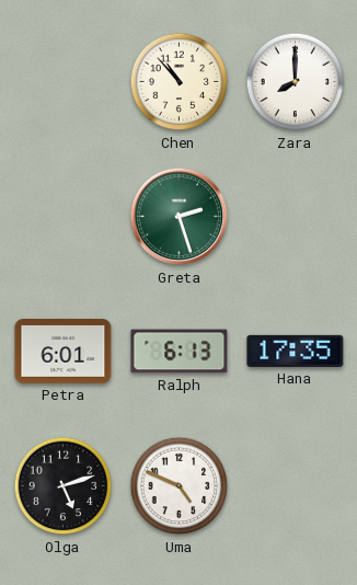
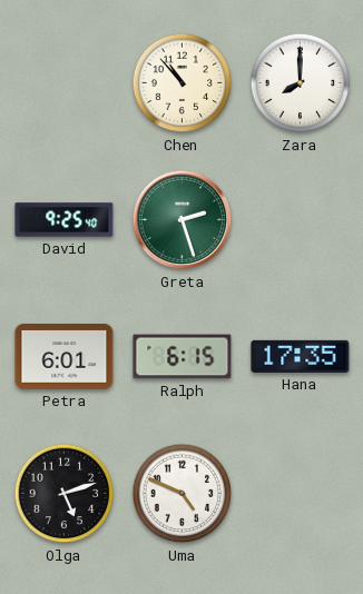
David: none -> 9:25 (65, 220)
Ralph: 6:13 -> 6:15 (183, 357)
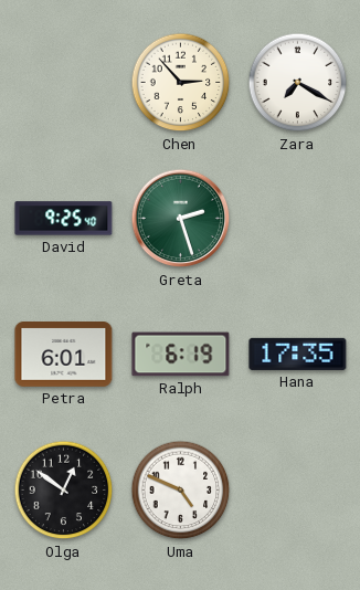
Chen: 10:53 -> 2:53 (181, 83)
Zara: 8:00 -> 7:20 (298, 83)
Ralph: 6:15 -> 6:19 (181, 355)
Olga: 5:12 -> 12:51 (64, 491)
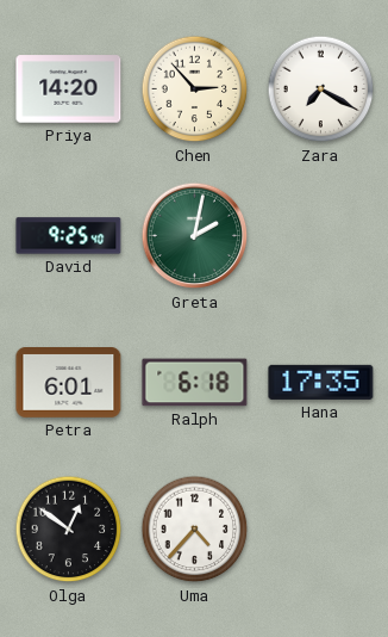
Priya: none -> 14:20 (69, 89)
Greta: 2:27 -> 2:02 (195, 236)
Ralph: 6:19 -> 6:18 (195, 383)
Uma: 4:49 -> 4:37 (195, 530)
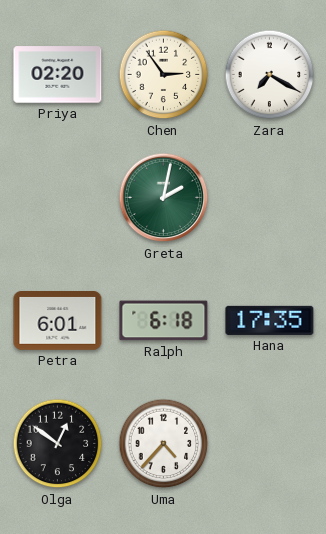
Priya: 14:20 -> 02:20 (58, 75)
Chen: 2:53 -> 2:54 (164, 75)
David: 9:25 -> none (69, 236)
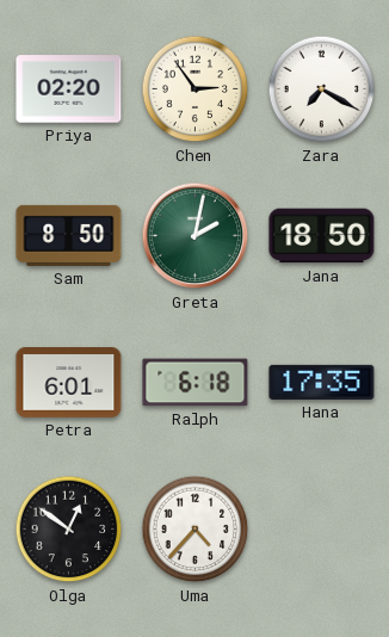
Sam: none -> 8:50 (69, 235)
Jana: none -> 18:50 (322, 236)
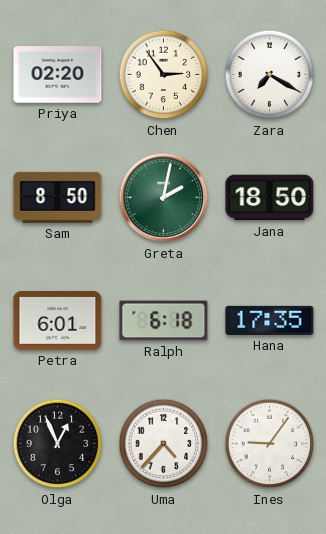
Olga: 12:51 -> 12:56 (58, 444)
Ines: none -> 9:06 (270, 444)
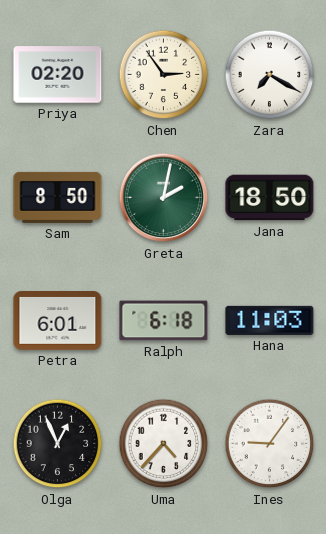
Hana: 17:35 -> 11:03 (270, 320)
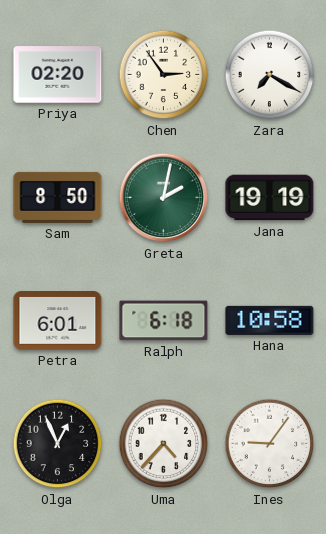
Jana: 18:50 -> 19:19 (270, 198)
Hana: 11:03 -> 10:58 (270, 320)
